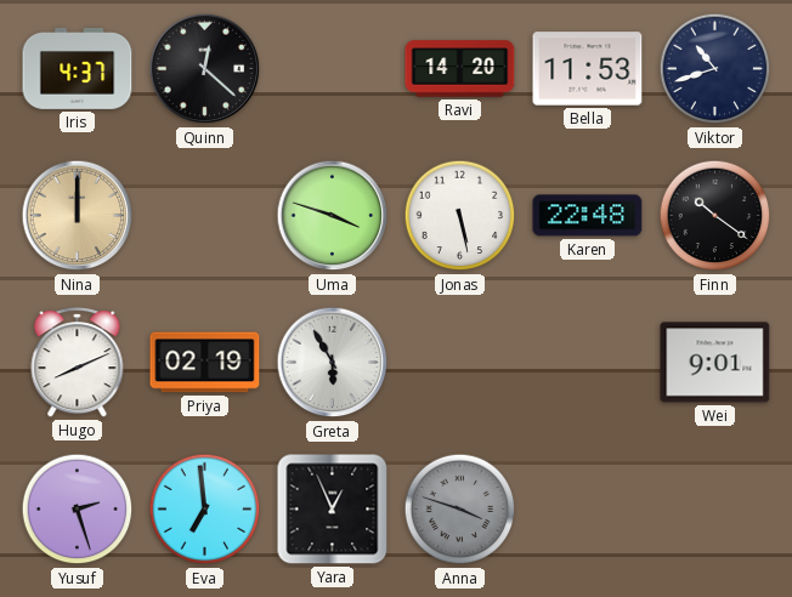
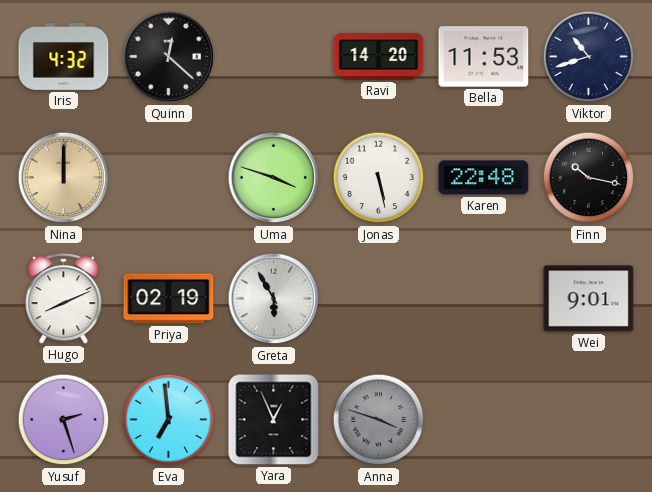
Iris: 4:37 -> 4:32 (64, 57)
Finn: 10:21 -> 10:17 (589, 178)
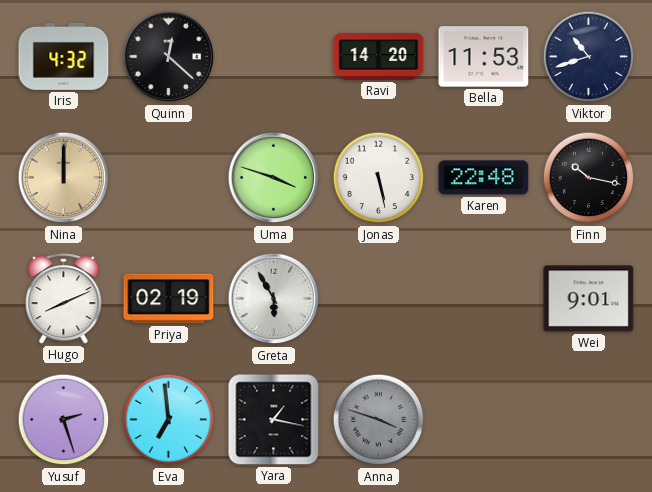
Yara: 12:56 -> 1:17 (274, 420)
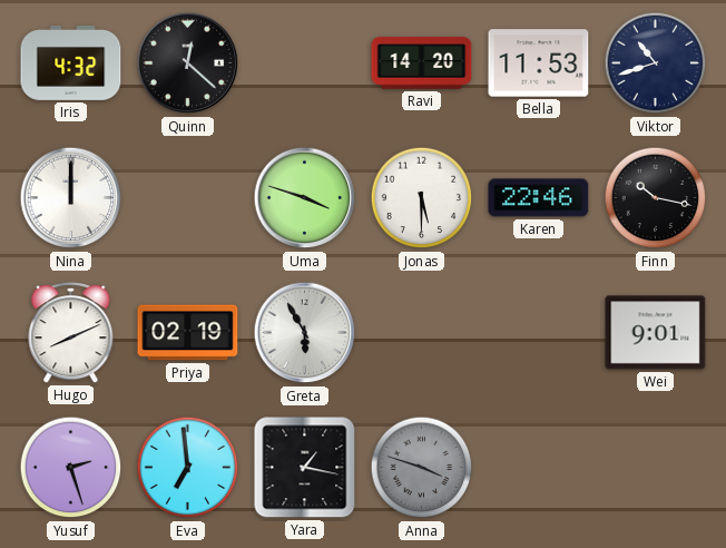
Nina dial: champagne -> white (71, 198)
Jonas: 5:28 -> 5:30 (422, 198)
Karen: 22:48 -> 22:46 (539, 198)
